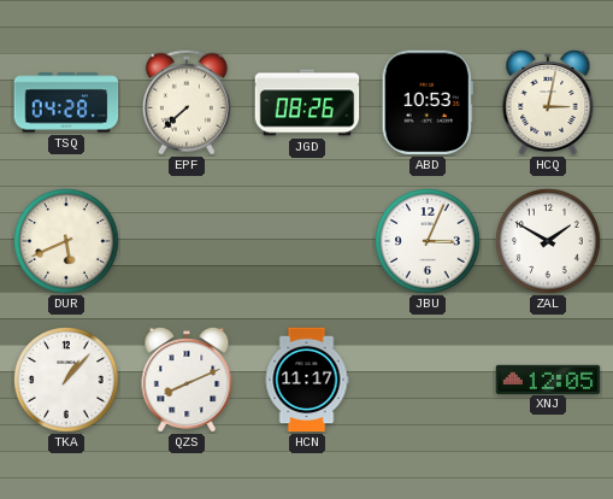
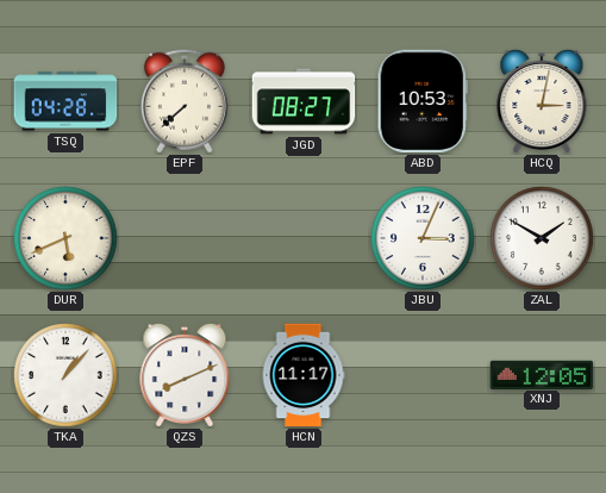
JGD: 08:26 -> 08:27 (304, 101)
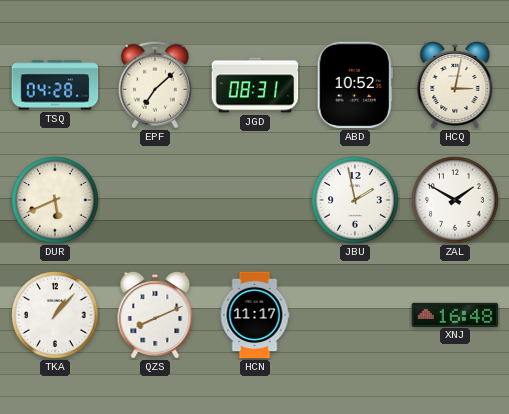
EPF: 7:38 -> 7:08 (155, 85)
JGD: 08:27 -> 08:31 (255, 85)
ABD: 10:53 -> 10:52 (355, 85)
JBU: 3:04 -> 1:58 (355, 200)
XNJ: 12:05 -> 16:48 (455, 314)
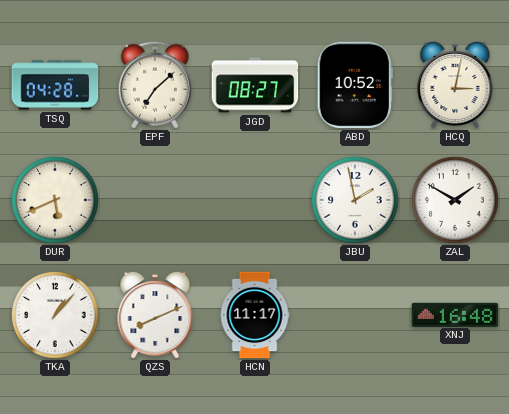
JGD: 08:31 -> 08:27 (255, 85)
